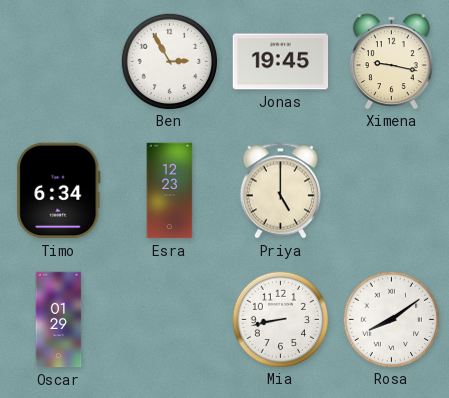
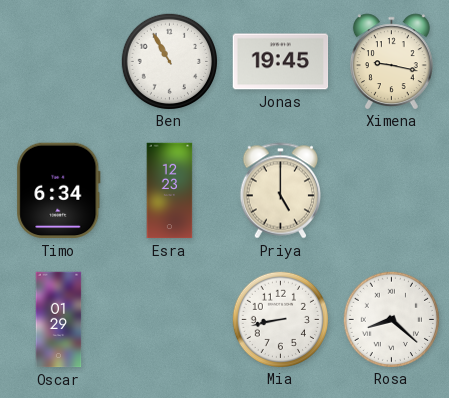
Ben: 2:55 -> 10:55 (169, 61)
Rosa: 8:09 -> 8:22 (391, 319)
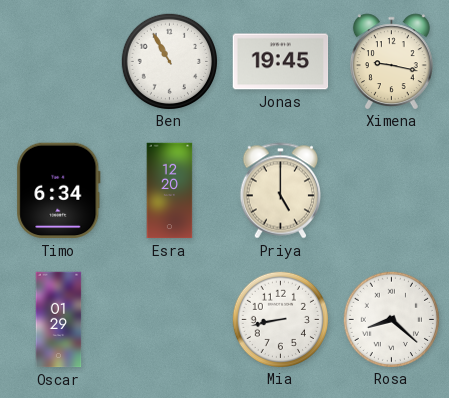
Esra: 12:23 -> 12:20 (170, 191)
